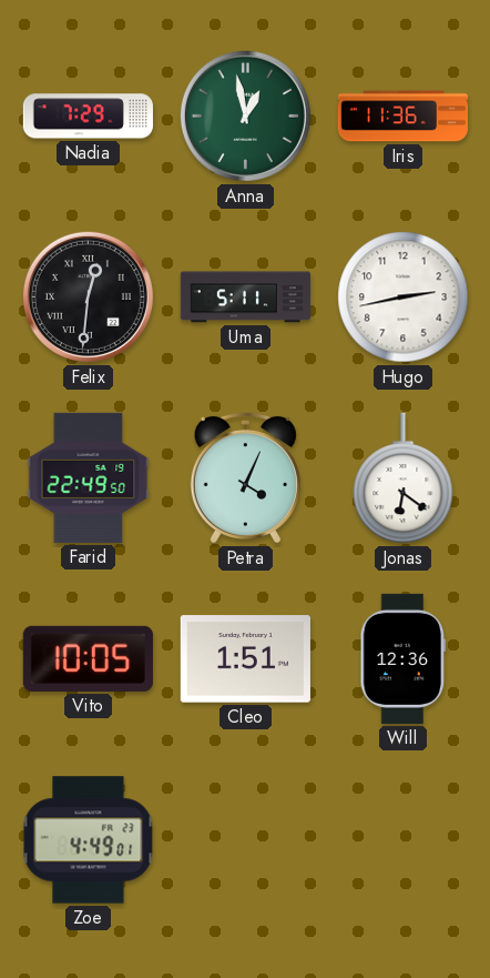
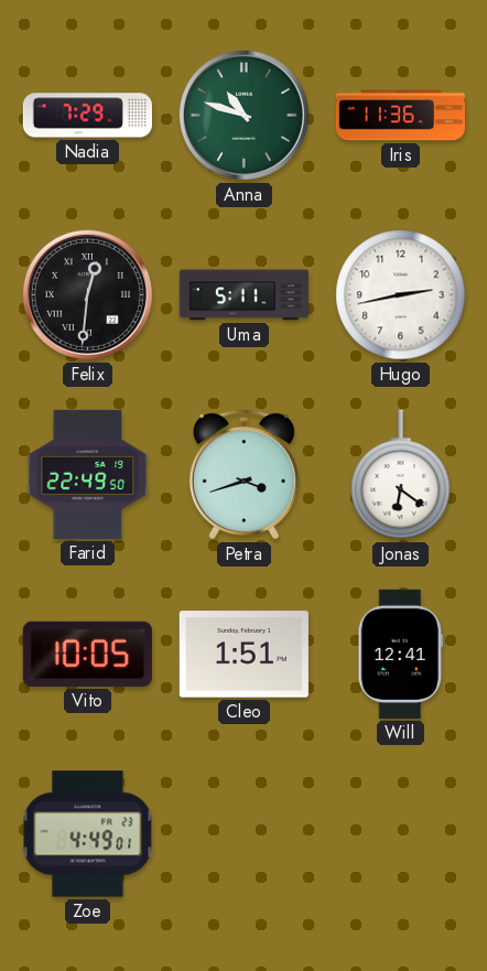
Anna: 12:58 -> 10:48 (244, 115)
Petra: 4:04 -> 3:42 (244, 474)
Will: 12:36 -> 12:41 (400, 654)
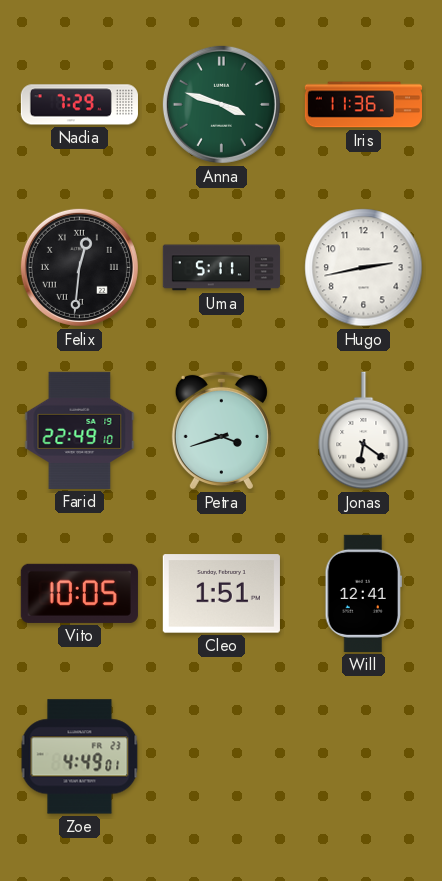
Anna: 10:48 -> 3:48 (221, 104)
Farid: 22:49:50 -> 22:49:10 (80, 430)
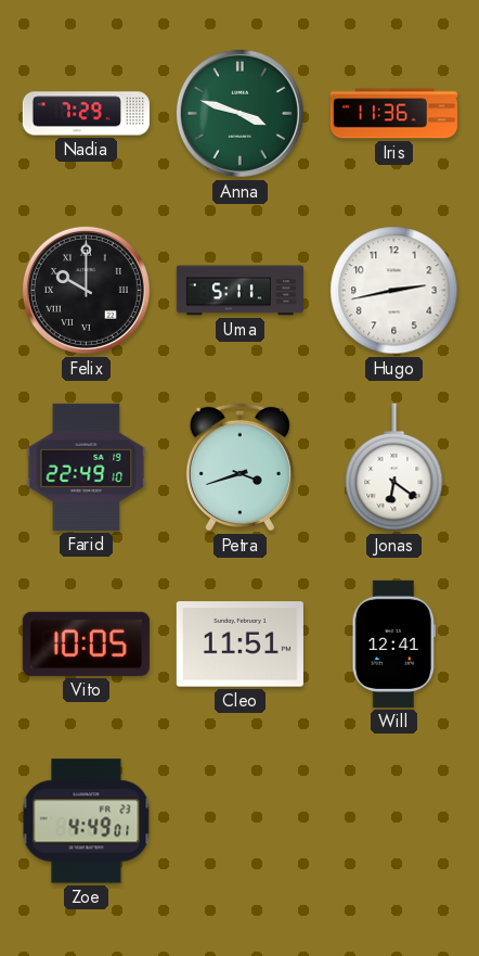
Felix: 12:31 -> 10:00 (86, 290)
Cleo: 1:51 -> 11:51 (239, 645)
